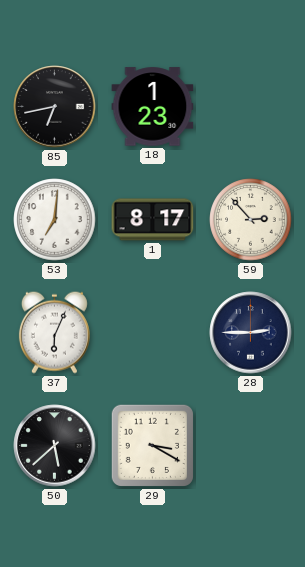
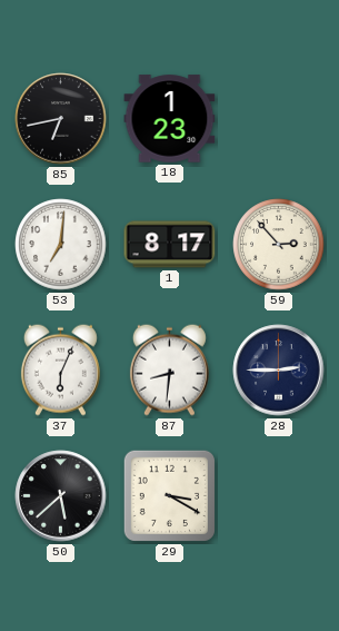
87: none -> 8:31 (169, 369)
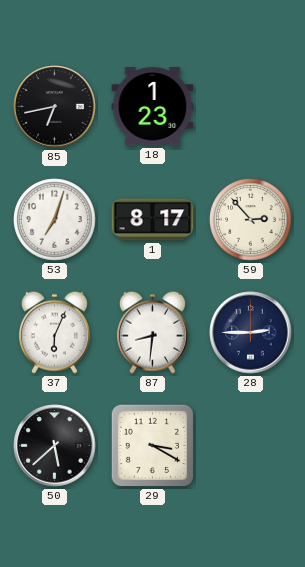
53: 7:01 -> 7:03 (55, 220)
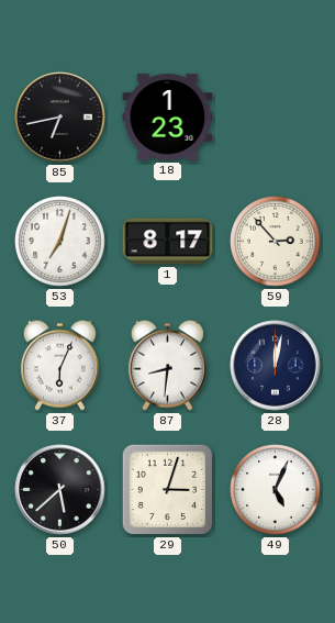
28: 2:45 -> 12:02 (276, 366)
29: 3:20 -> 3:03 (167, 489)
49: none -> 5:04 (276, 490)
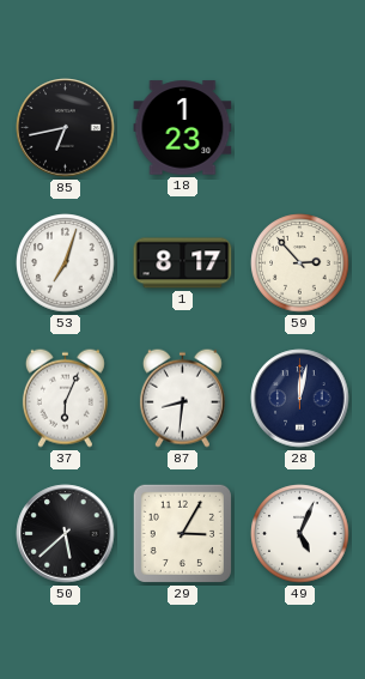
29: 3:03 -> 3:05 (182, 533)
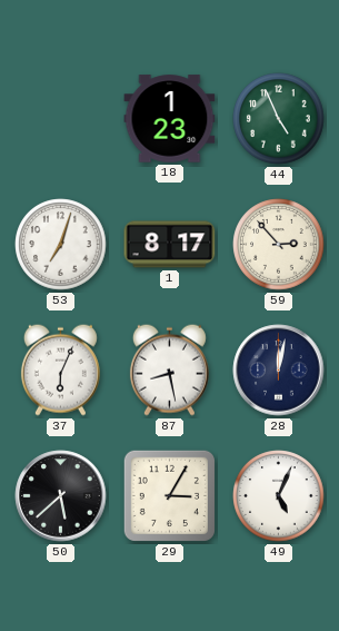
85: 6:43 -> none (66, 128)
44: none -> 4:56 (279, 119)
87: 8:31 -> 8:28 (169, 369)
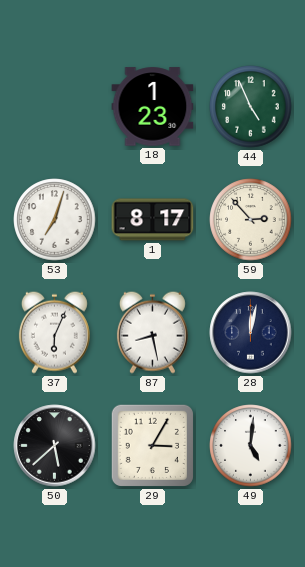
49: 5:04 -> 5:01 (251, 446)
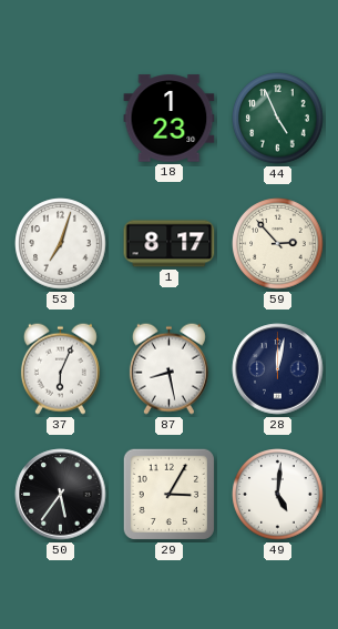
50: 5:38 -> 5:36 (61, 495)
